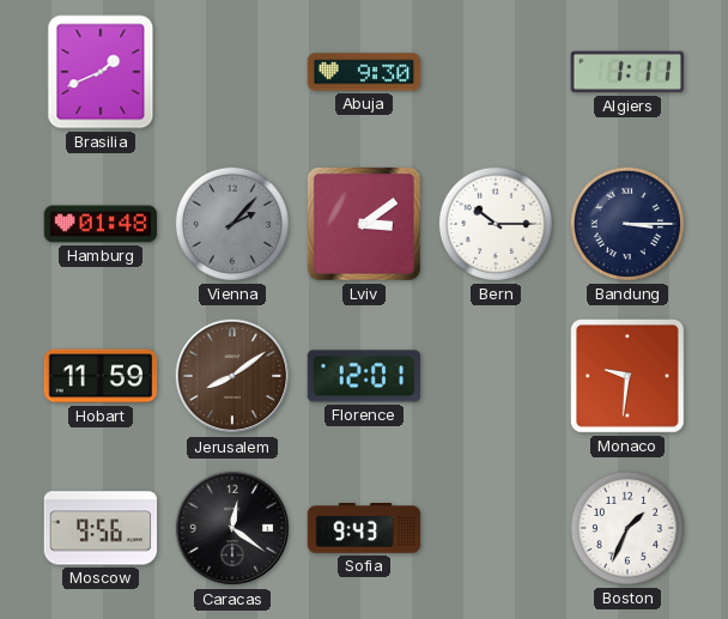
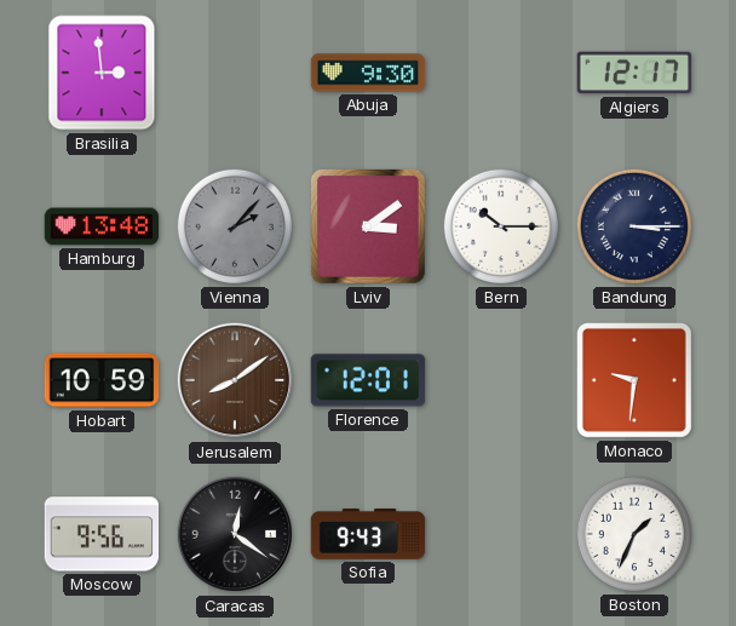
Brasilia: 1:41 -> 2:59 (102, 73)
Algiers: 1:11 -> 12:17 (633, 73)
Hamburg: 01:48 -> 13:48 (102, 226)
Hobart: 11:59 -> 10:59 (102, 380)
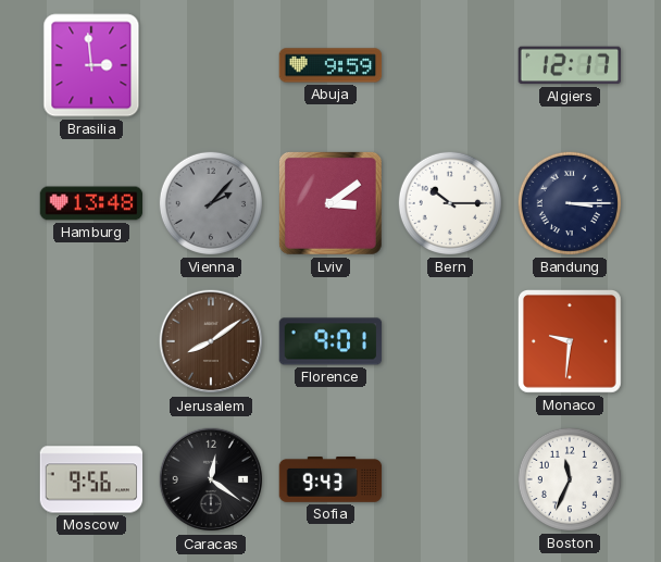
Abuja: 9:30 -> 9:59 (330, 65)
Hobart: 10:59 -> none (102, 380)
Florence: 12:01 -> 9:01 (330, 341)
Boston: 1:34 -> 11:34 (570, 479)
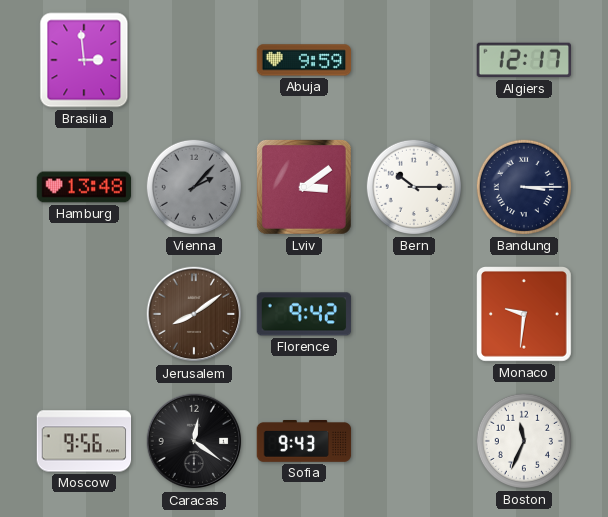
Florence: 9:01 -> 9:42 (304, 314)
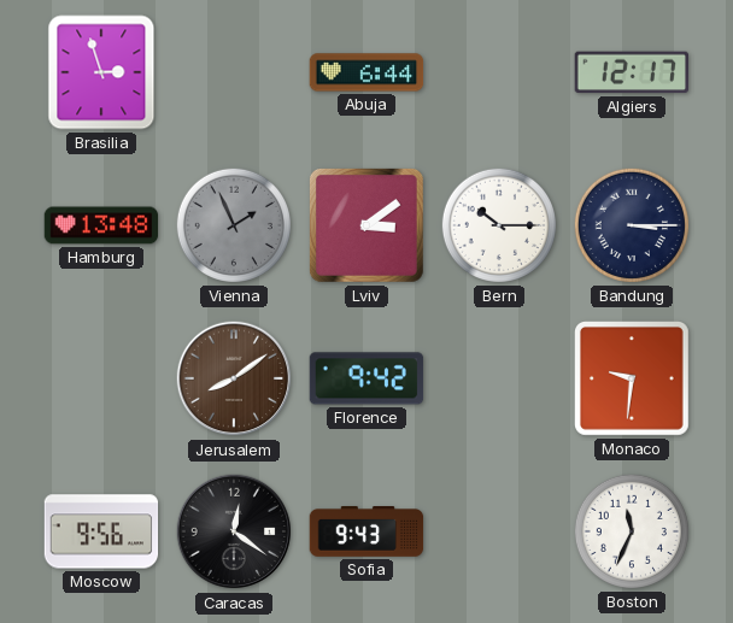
Brasilia: 2:59 -> 2:57 (101, 72)
Abuja: 9:59 -> 6:44 (366, 72)
Vienna: 2:07 -> 1:56 (234, 225)
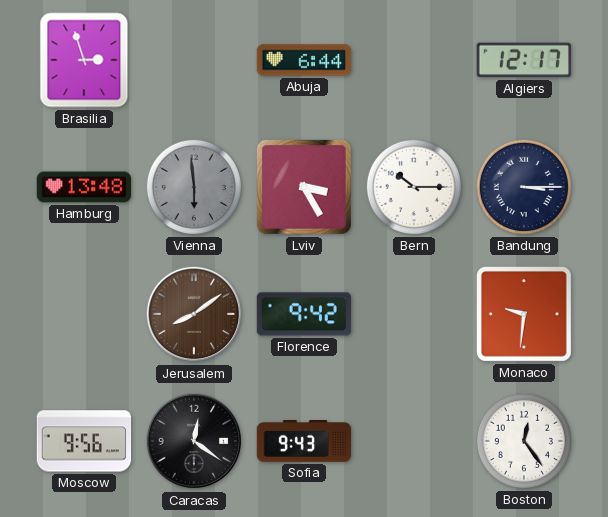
Vienna: 1:56 -> 5:59 (194, 187)
Lviv: 3:09 -> 3:25 (305, 188)
Boston: 11:34 -> 12:24 (524, 441)
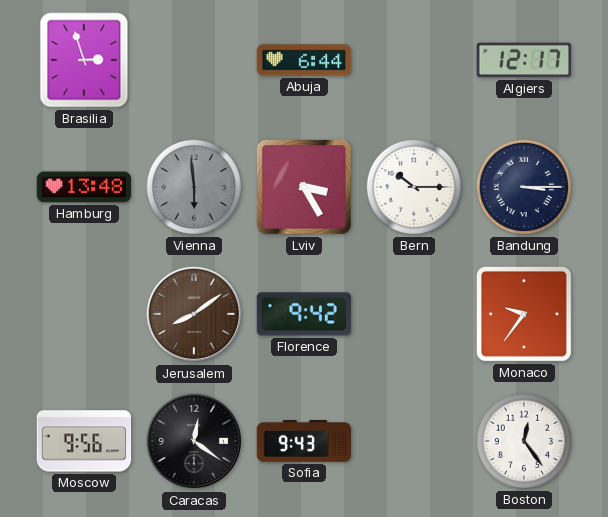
Monaco: 9:31 -> 9:36 (525, 315)
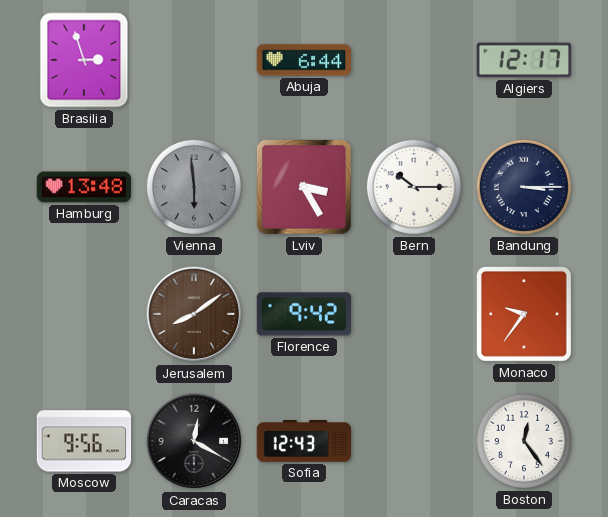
Caracas: 12:21 -> 12:20 (194, 441)
Sofia: 9:43 -> 12:43 (304, 442)
